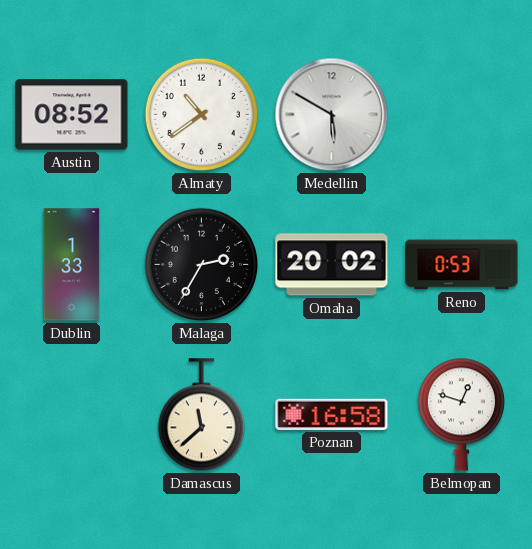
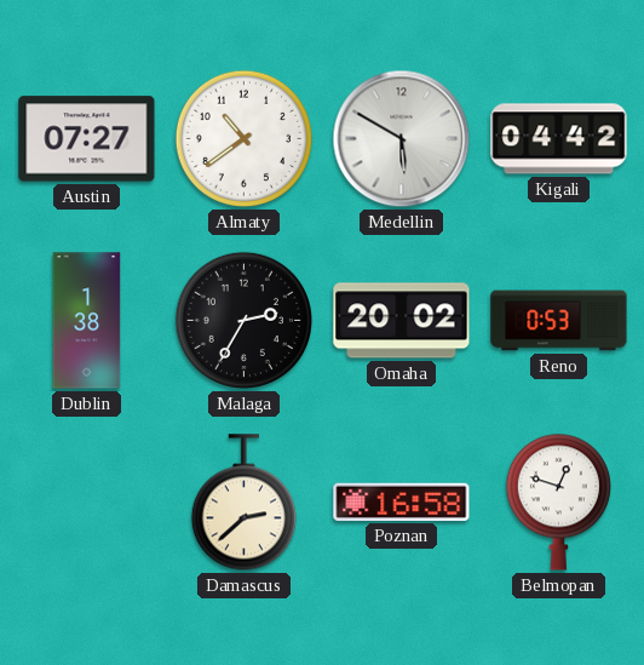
Austin: 08:52 -> 07:27 (87, 139)
Kigali: none -> 04:42 (559, 139)
Dublin: 1:33 -> 1:38 (87, 321)
Damascus: 11:38 -> 2:38 (243, 503)
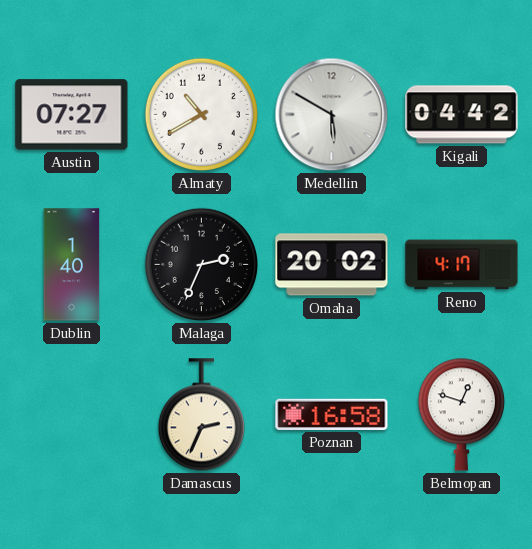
Almaty: 10:39 -> 10:40 (201, 114)
Dublin: 1:38 -> 1:40 (72, 265)
Malaga: 2:35 -> 2:34 (201, 264)
Reno: 0:53 -> 4:17 (462, 265)
Damascus: 2:38 -> 2:34 (201, 415)
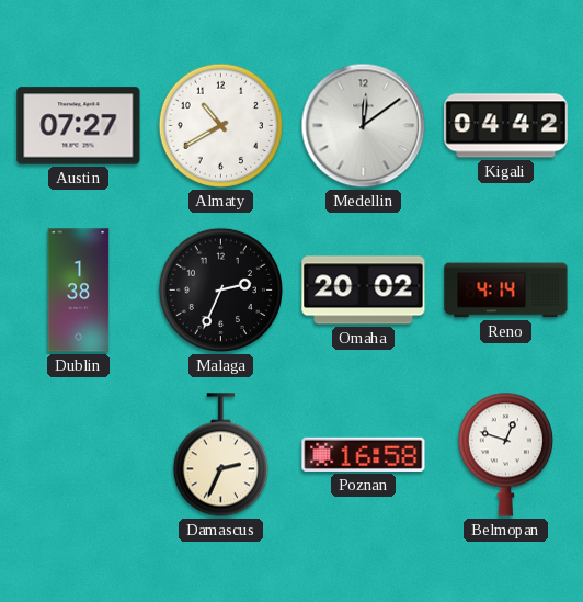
Medellin: 5:50 -> 12:09 (364, 126)
Dublin: 1:40 -> 1:38 (79, 291)
Reno: 4:17 -> 4:14 (506, 291)
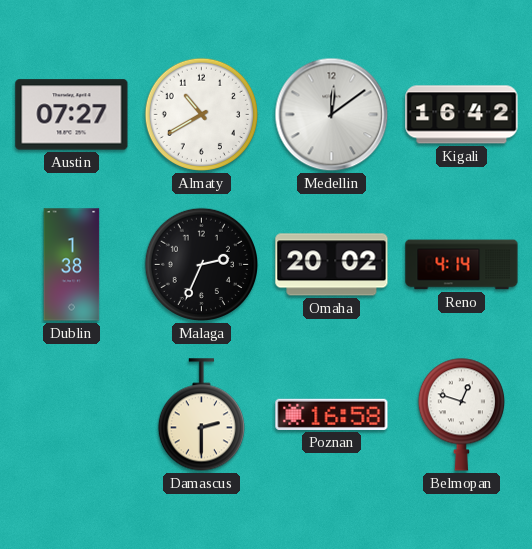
Kigali: 04:42 -> 16:42 (462, 115)
Damascus: 2:34 -> 2:30 (201, 415)
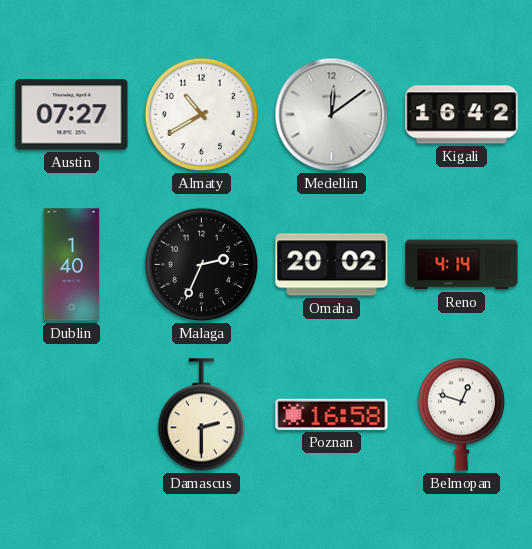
Dublin: 1:38 -> 1:40 (72, 265)
